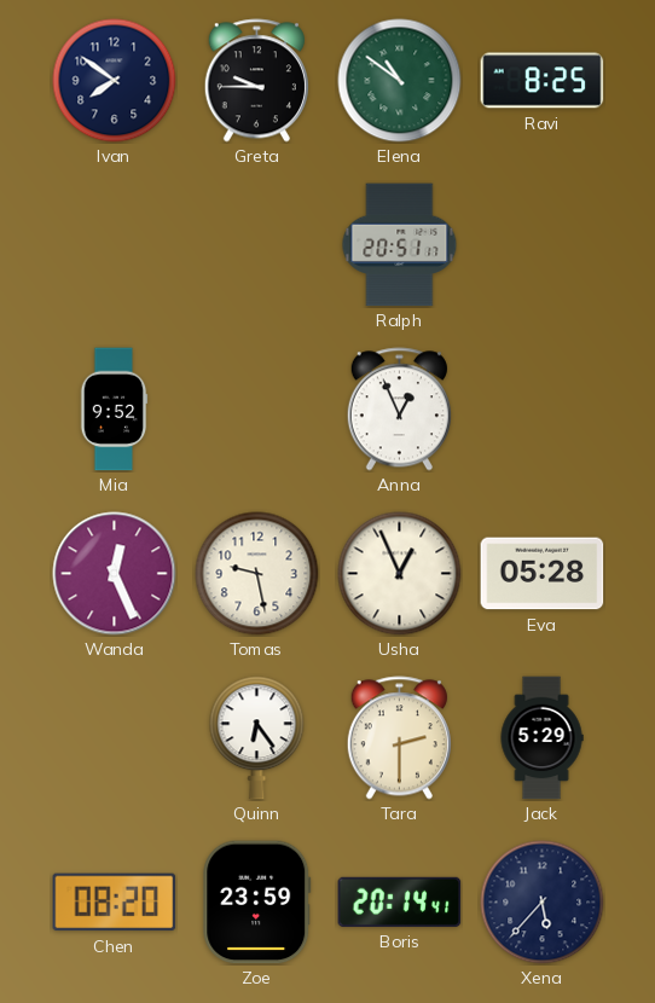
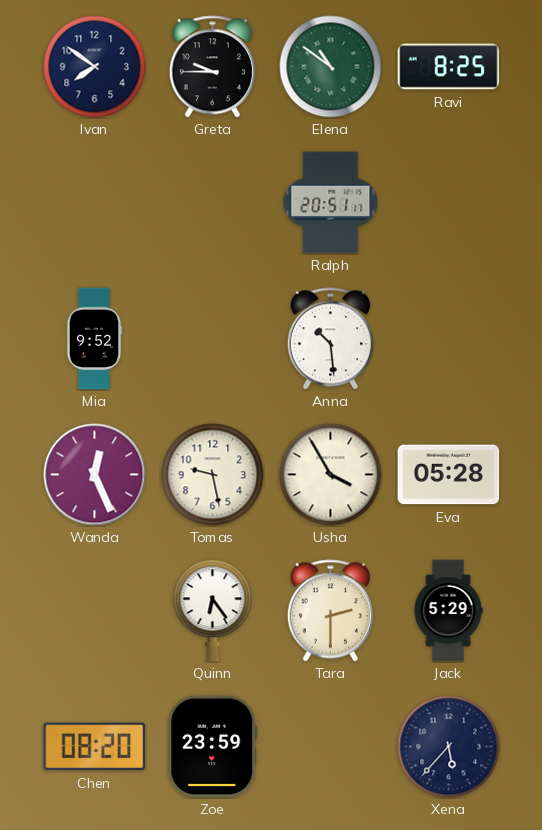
Anna: 12:56 -> 10:29 (330, 339)
Usha: 12:56 -> 3:55 (331, 475)
Boris: 20:14 -> none (400, 901)
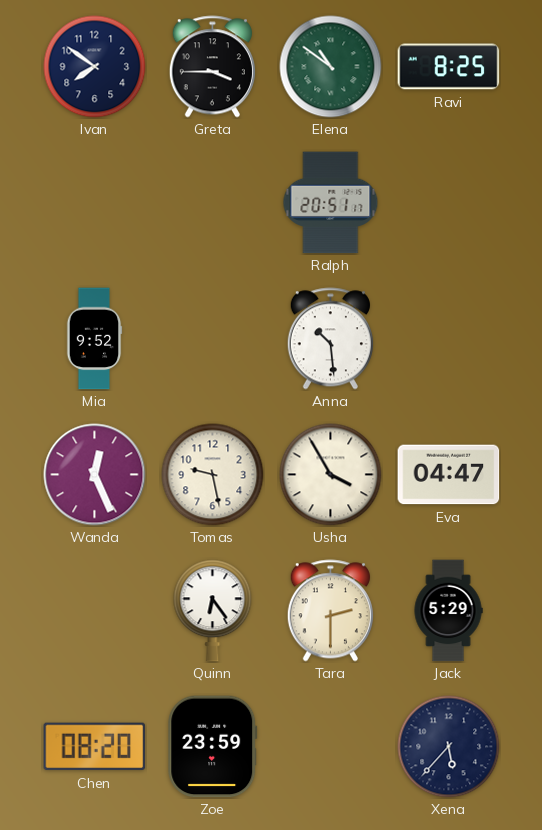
Greta: 9:45 -> 3:45 (212, 67)
Eva: 05:28 -> 04:47 (449, 475)
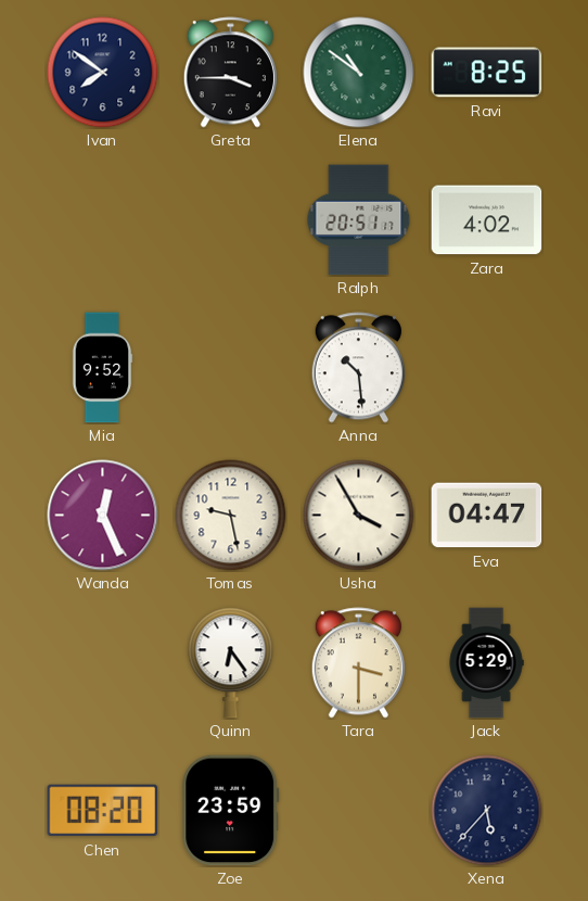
Zara: none -> 4:02 (487, 220)
Tara: 2:30 -> 3:30 (358, 663)
